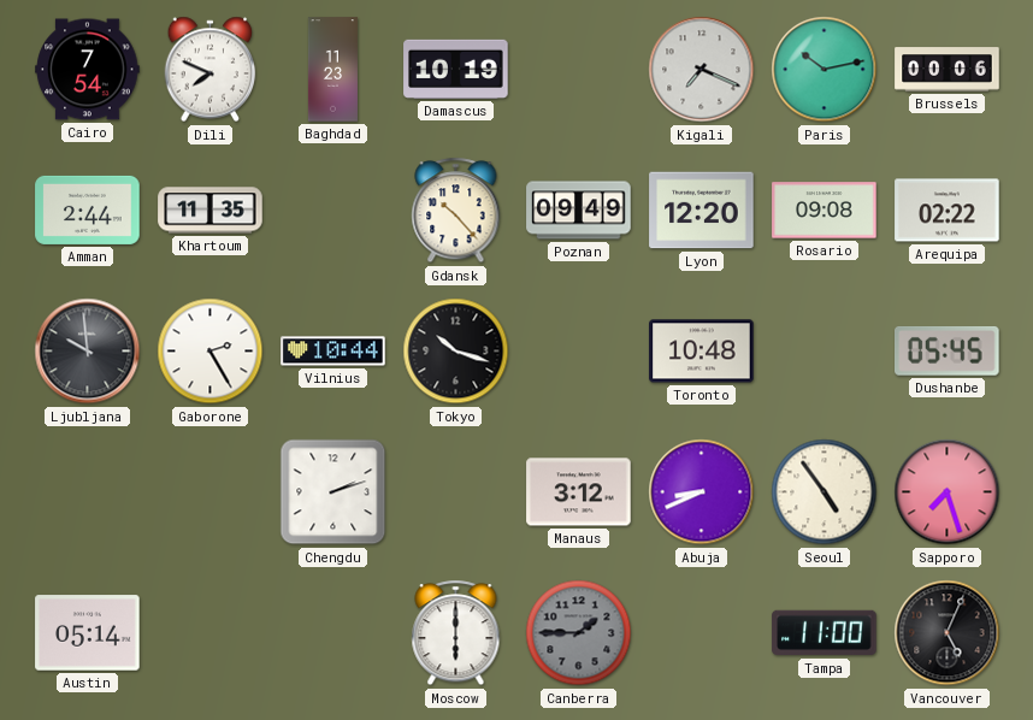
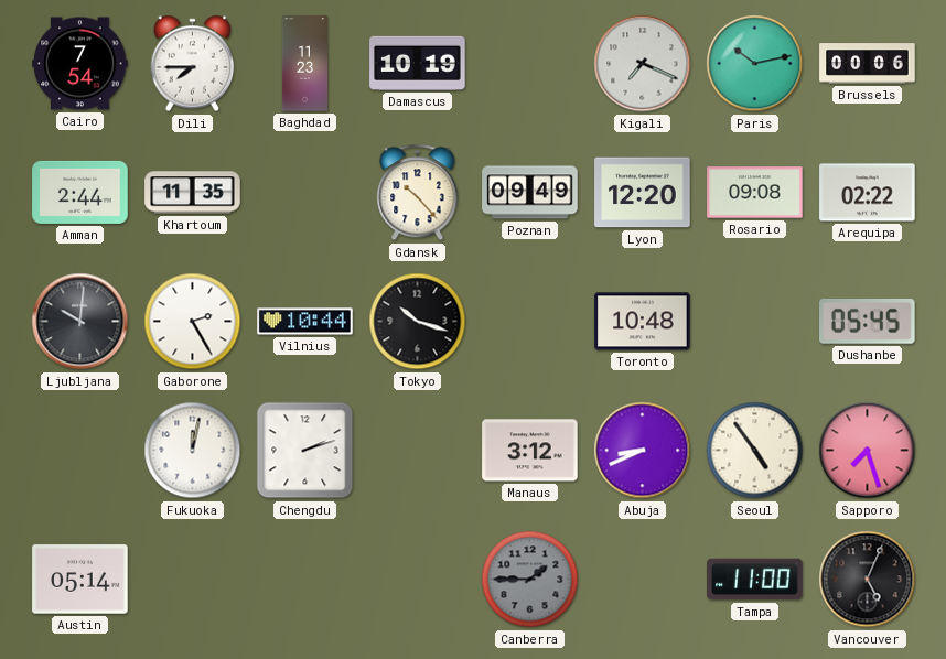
Dili: 7:49 -> 7:45 (193, 64)
Ljubljana: 9:59 -> 10:01 (80, 322)
Fukuoka: none -> 12:02 (193, 451)
Moscow: 6:00 -> none (456, 633)
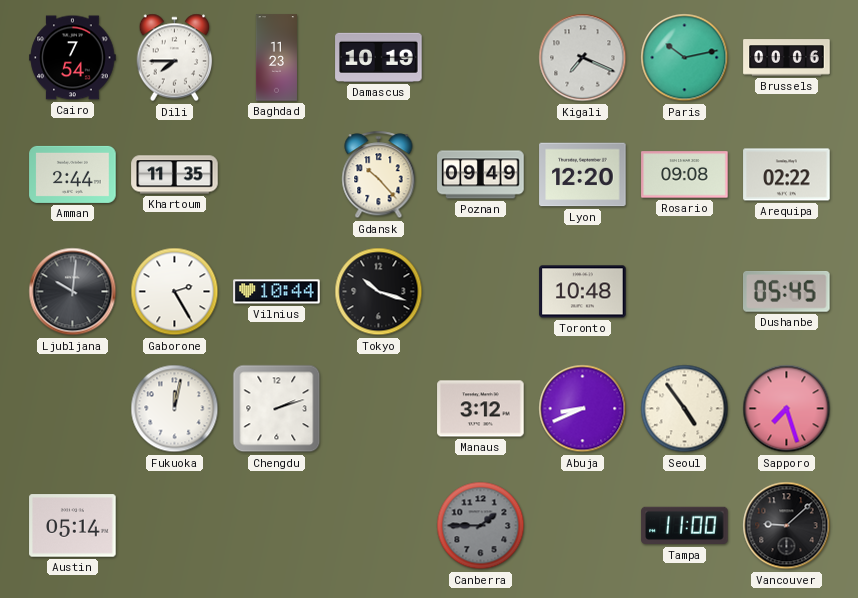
Vancouver: 5:04 -> 9:08 (787, 526)
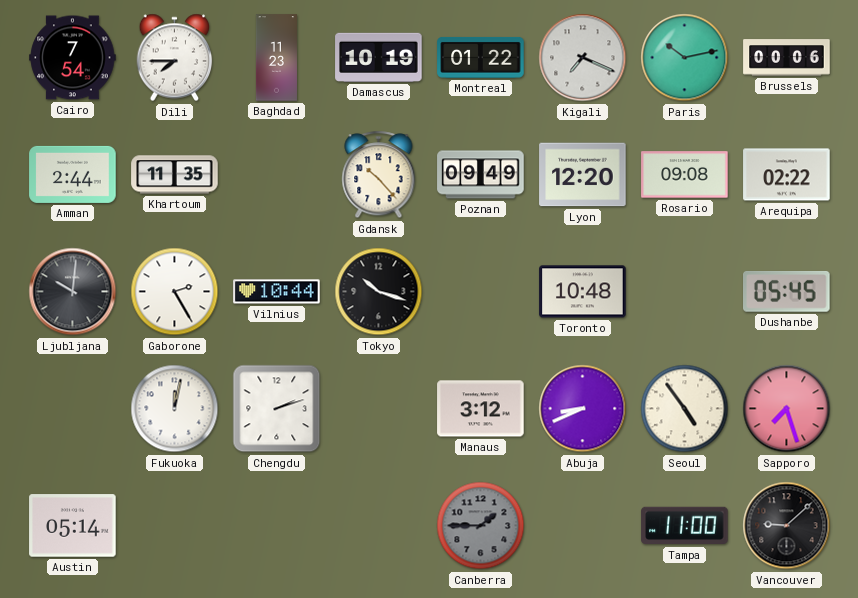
Montreal: none -> 01:22 (481, 58)
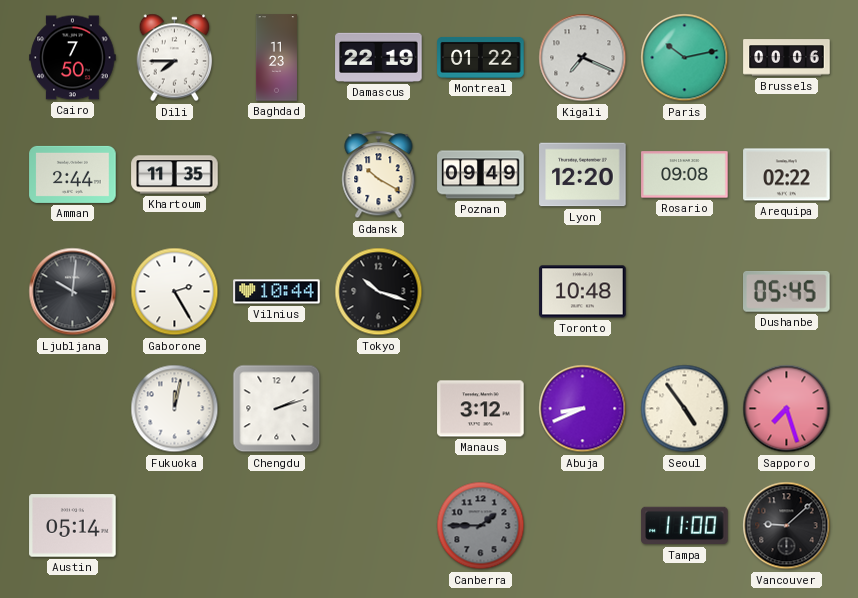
Cairo: 7:54 -> 7:50 (73, 58)
Damascus: 10:19 -> 22:19 (379, 57)
Gdansk: 10:23 -> 10:20 (379, 175)
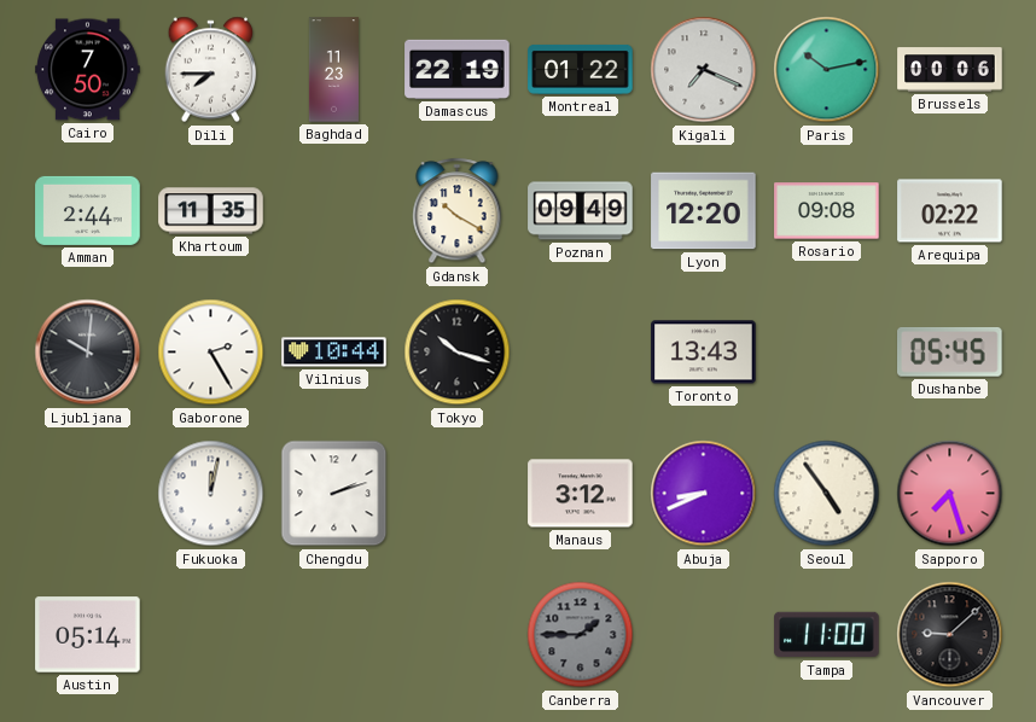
Toronto: 10:48 -> 13:43 (704, 353)
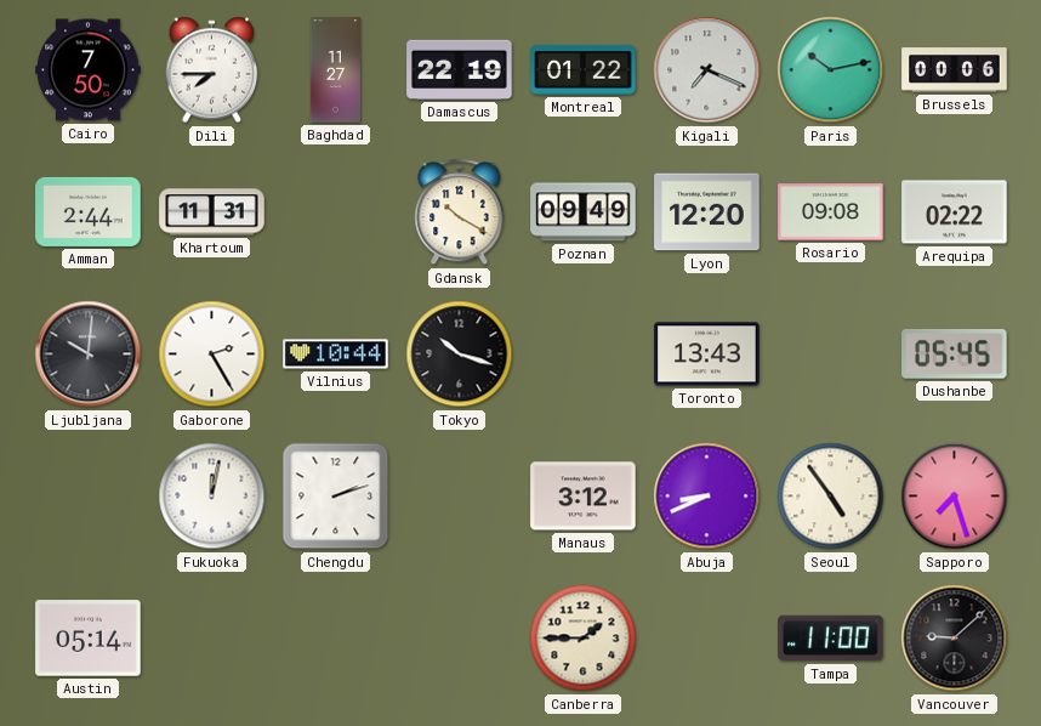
Baghdad: 11:23 -> 11:27 (335, 70)
Khartoum: 11:35 -> 11:31 (212, 212)
Canberra dial: grey -> cream (584, 639)
